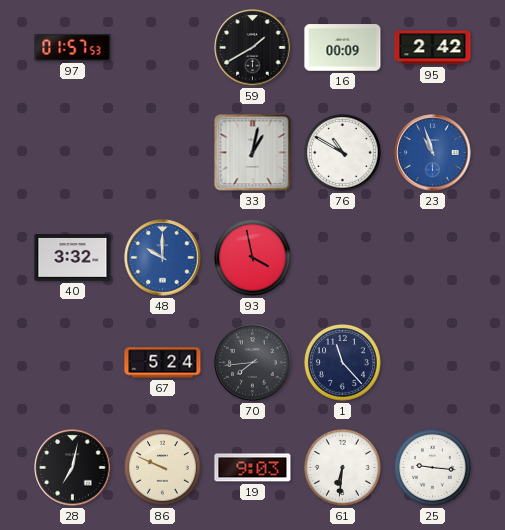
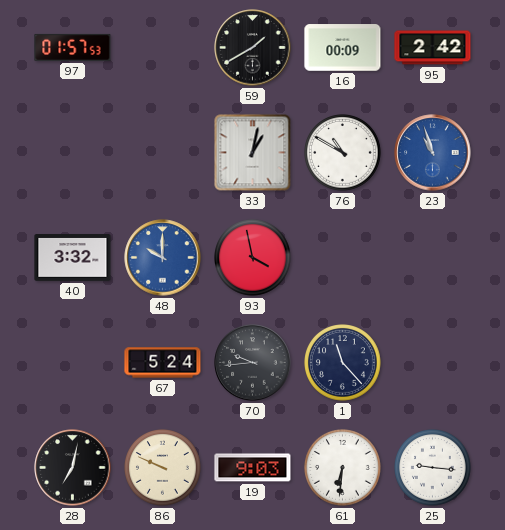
70: 7:44 -> 9:44 (253, 363)
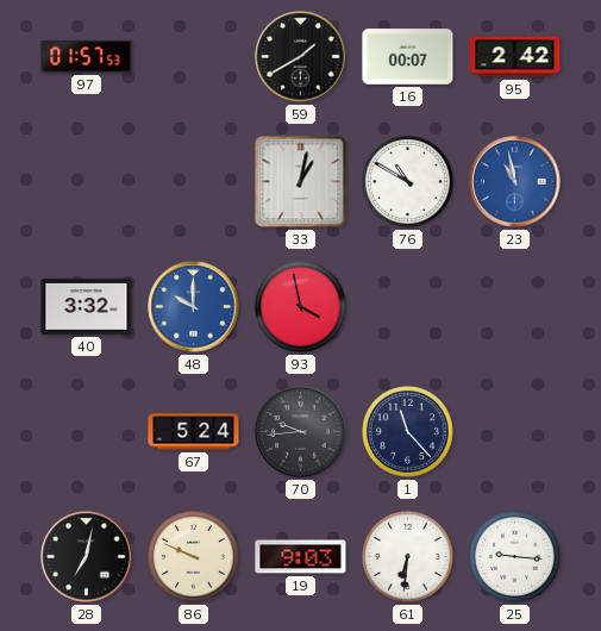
16: 00:09 -> 00:07 (408, 57)
23: 10:57 -> 10:58 (515, 182)
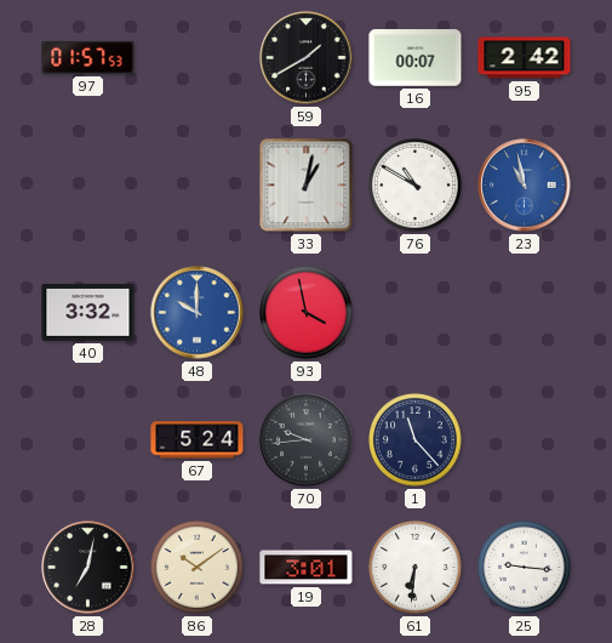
86: 9:49 -> 10:09 (198, 568)
19: 9:03 -> 3:01 (307, 568)
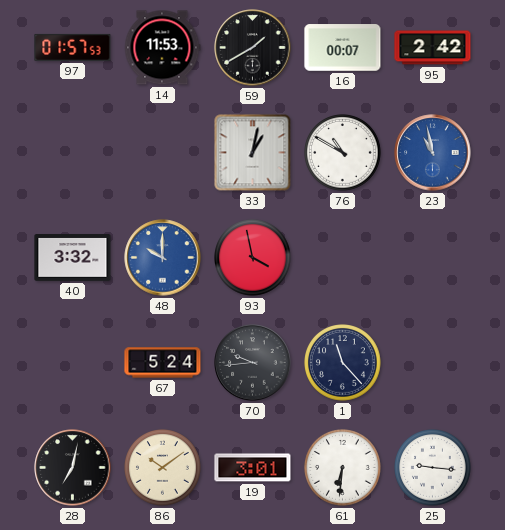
14: none -> 11:53 (162, 48)
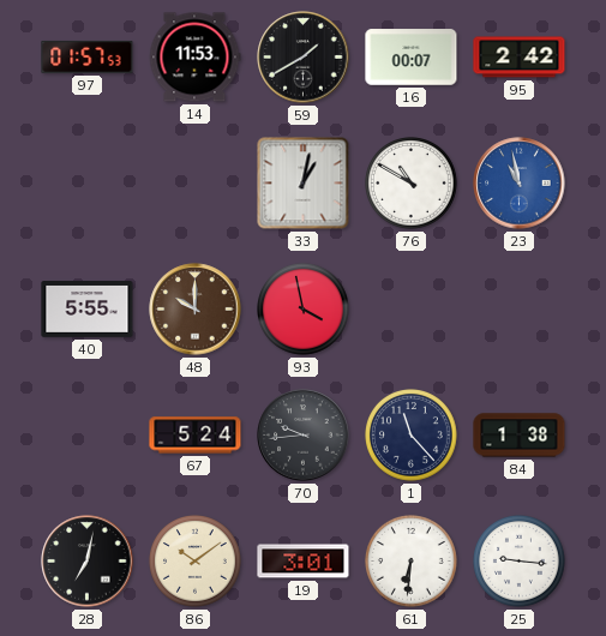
40: 3:32 -> 5:55 (88, 310)
48 dial: blue -> brown (196, 310)
84: none -> 1:38 (520, 436)
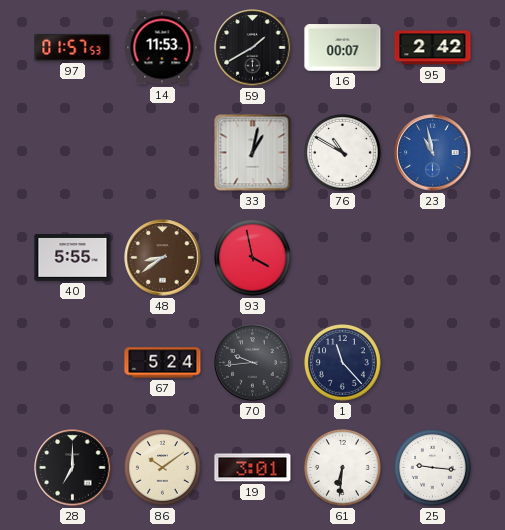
48: 10:00 -> 8:39 (163, 258)
84: 1:38 -> none (520, 436)
28: 7:02 -> 7:00 (73, 468)
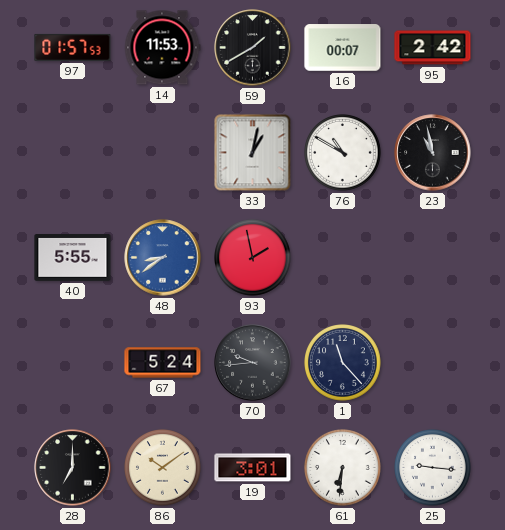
23 dial: blue -> black (433, 153)
48 dial: brown -> blue (163, 258)
93: 3:58 -> 1:58 (253, 258)
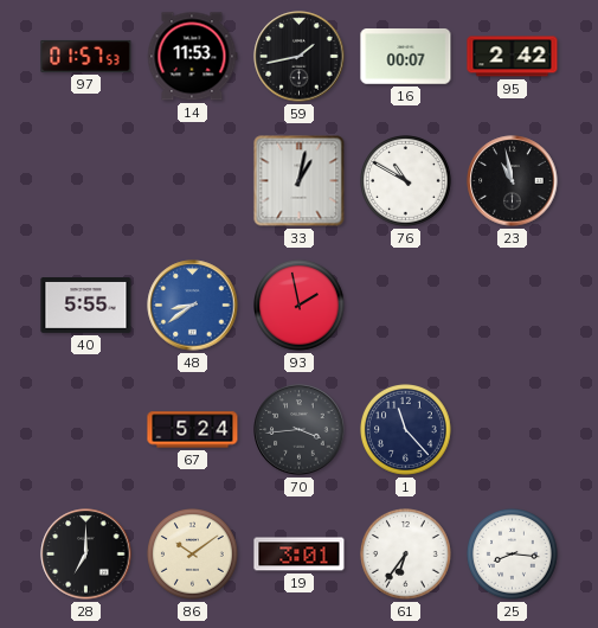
59: 1:40 -> 1:43 (300, 57)
70: 9:44 -> 3:44 (300, 430)
61: 6:31 -> 6:36 (406, 555)
25: 9:16 -> 8:16 (513, 555)
